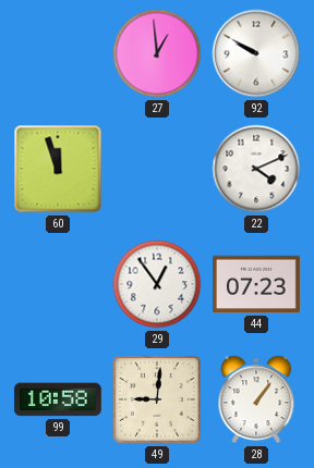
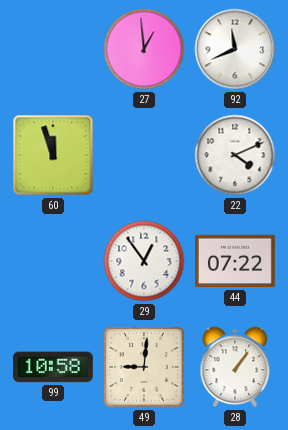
92: 9:50 -> 11:41 (235, 49)
44: 07:23 -> 07:22 (236, 261)
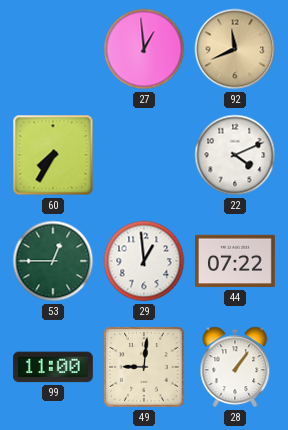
92 dial: white -> champagne (235, 49)
60: 11:57 -> 7:35 (53, 155)
53: none -> 12:45 (53, 261)
29: 12:54 -> 12:59 (144, 261)
99: 10:58 -> 11:00 (53, 367)
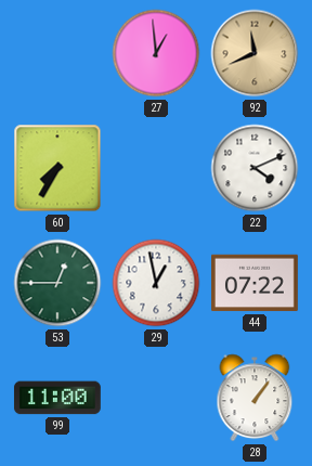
29: 12:59 -> 12:58 (156, 283)
49: 9:01 -> none (144, 367)
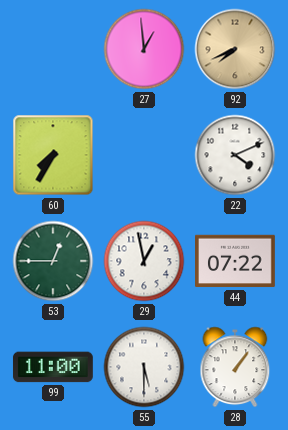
92: 11:41 -> 7:41 (235, 49)
55: none -> 5:30 (144, 367)
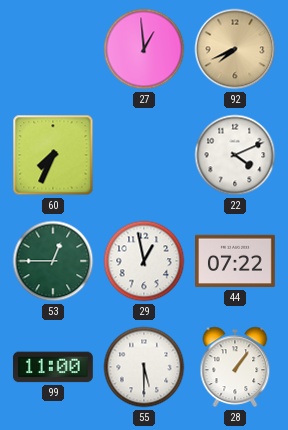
60: 7:35 -> 7:34 (53, 155)
